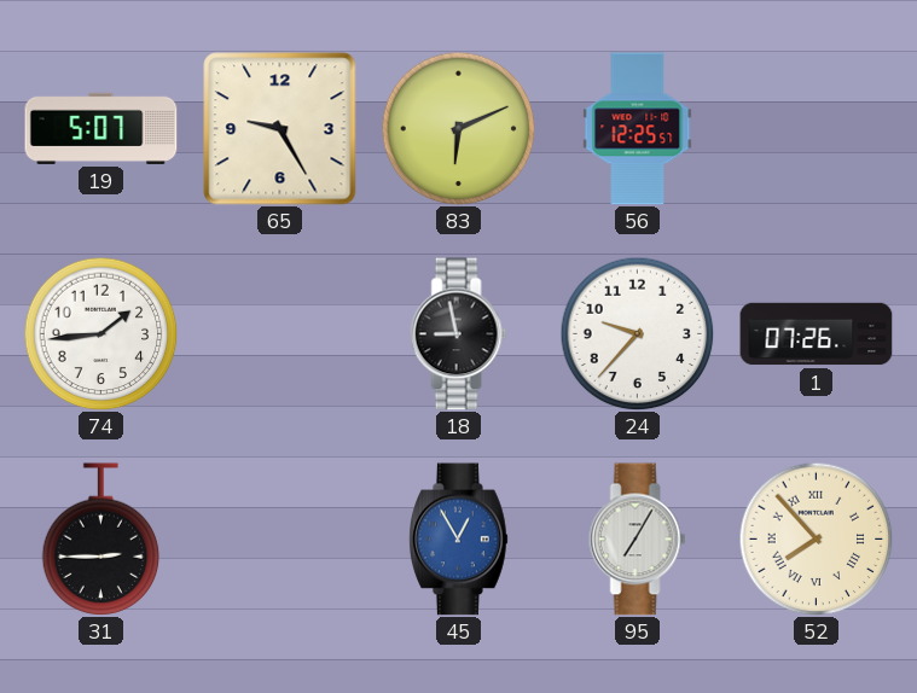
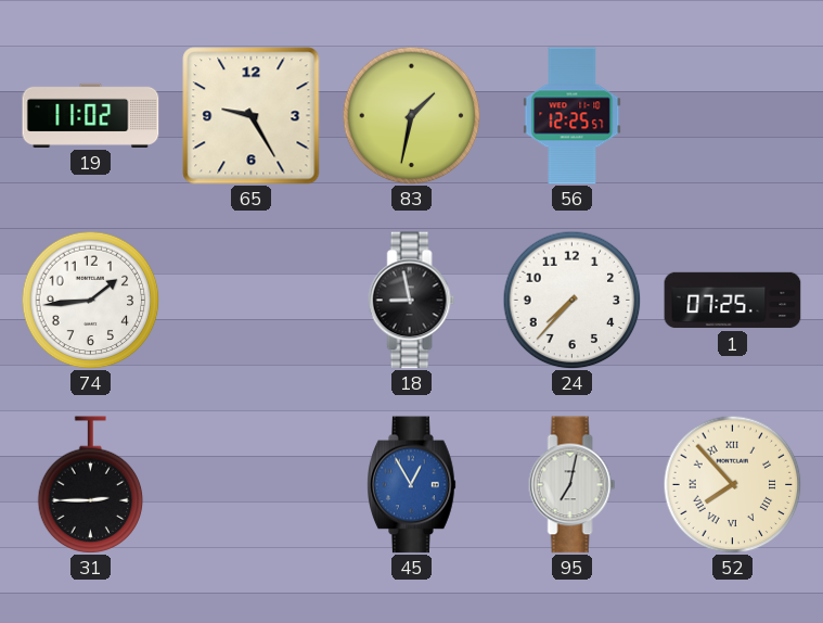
19: 5:07 -> 11:02 (91, 115)
83: 6:11 -> 1:32 (411, 115)
24: 9:37 -> 7:37 (571, 300)
1: 07:26 -> 07:25 (733, 301)
95: 7:05 -> 7:02 (573, 485)
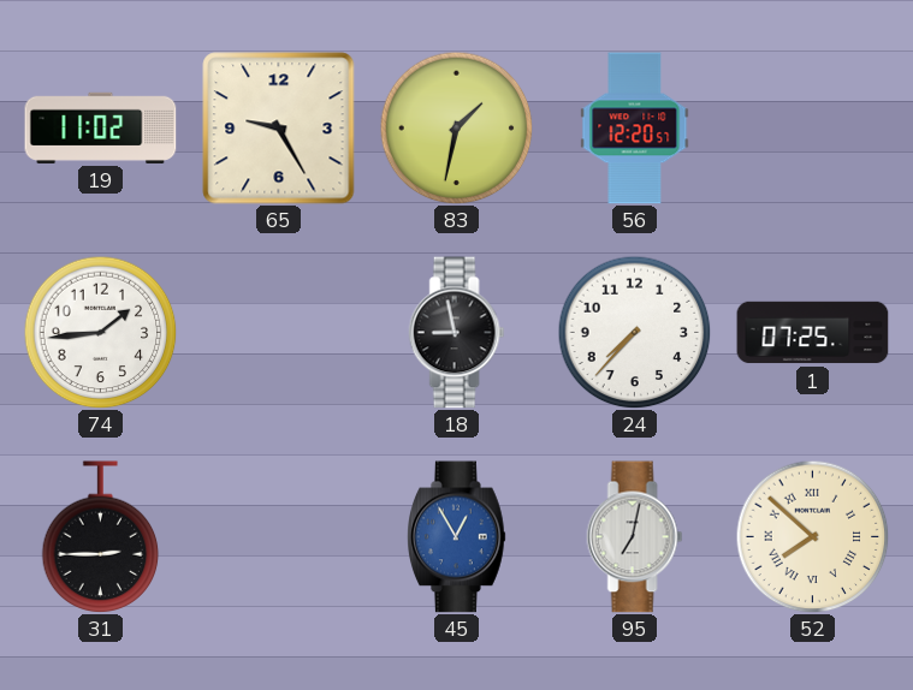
56: 12:25 -> 12:20 (635, 129)
52: 7:53 -> 7:52 (812, 536)
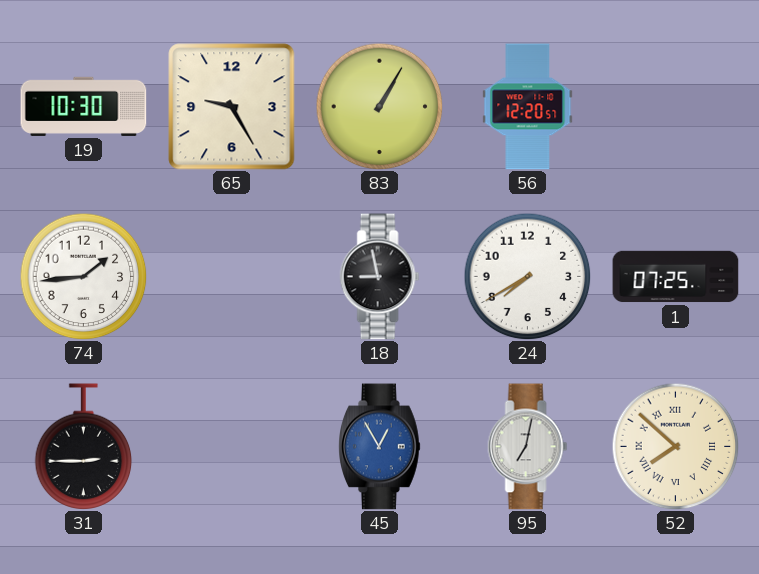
19: 11:02 -> 10:30 (84, 106)
83: 1:32 -> 1:05 (379, 106)
24: 7:37 -> 7:40 (527, 276)
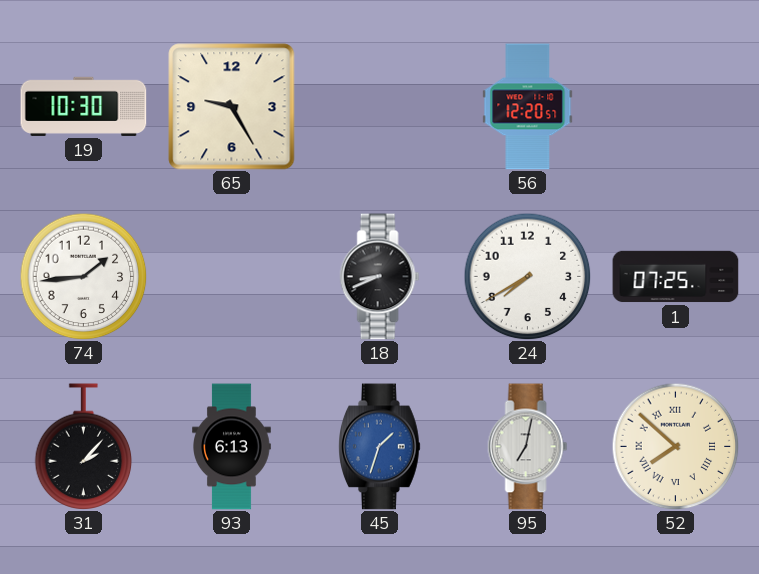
83: 1:05 -> none (379, 106)
18: 8:58 -> 8:41 (380, 277)
31: 2:45 -> 2:07 (84, 446)
93: none -> 6:13 (232, 447)
45: 12:55 -> 1:33 (380, 447)
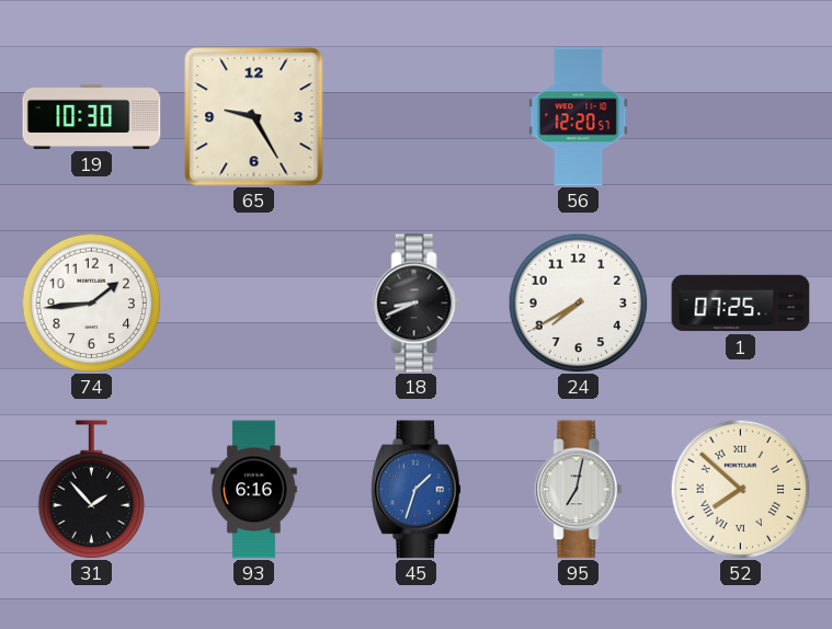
31: 2:07 -> 1:53 (92, 489)
93: 6:13 -> 6:16 (254, 490)
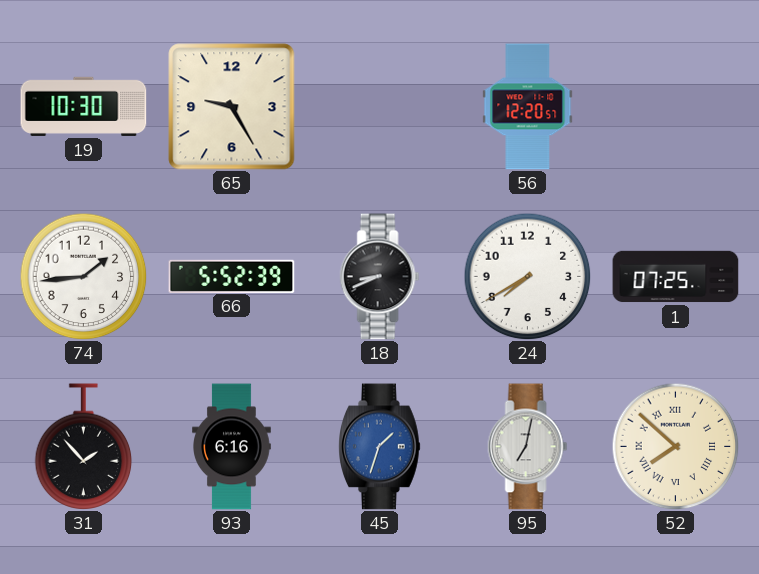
66: none -> 5:52 (232, 276)
